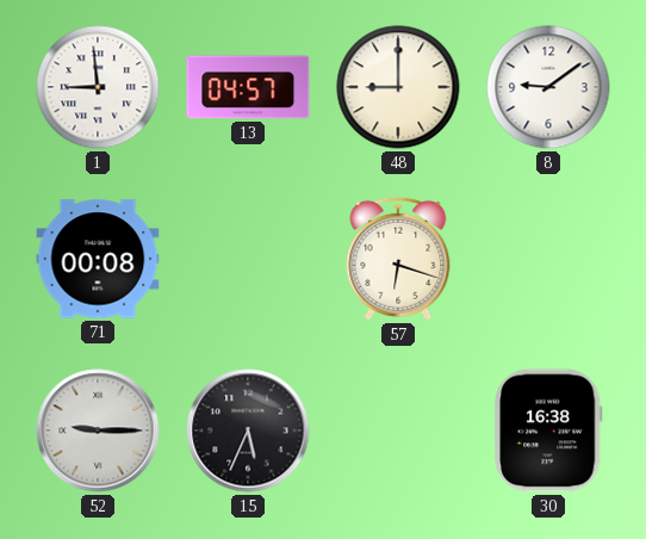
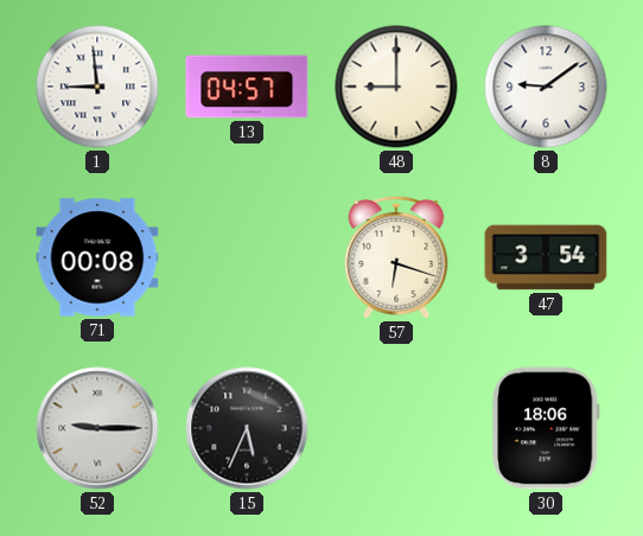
47: none -> 3:54 (546, 257)
30: 16:38 -> 18:06 (546, 428)
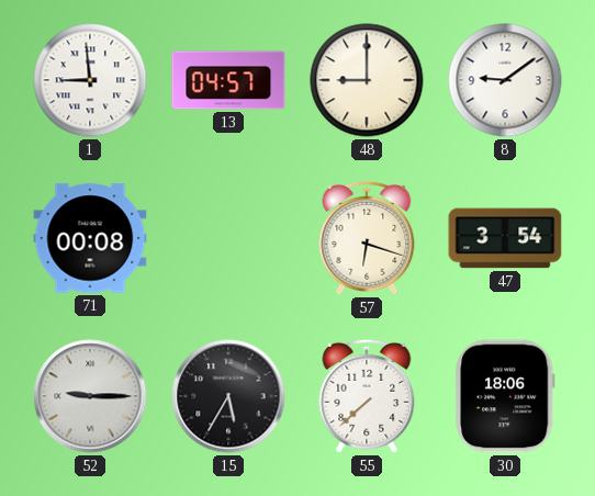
15: 5:34 -> 5:35 (228, 396)
55: none -> 7:38 (367, 396)
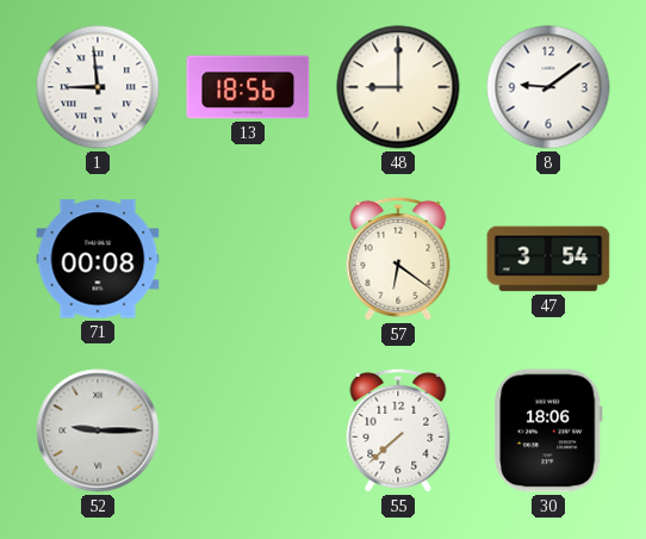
13: 04:57 -> 18:56 (248, 87)
57: 6:18 -> 6:21 (398, 259)
15: 5:35 -> none (228, 396)
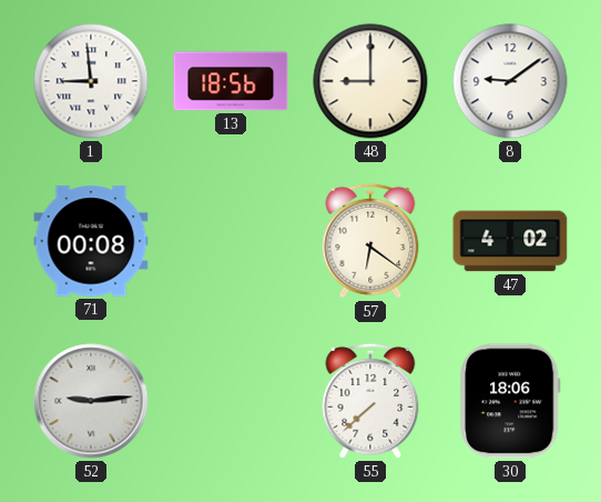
47: 3:54 -> 4:02 (510, 241)
52: 9:15 -> 9:14 (91, 401)
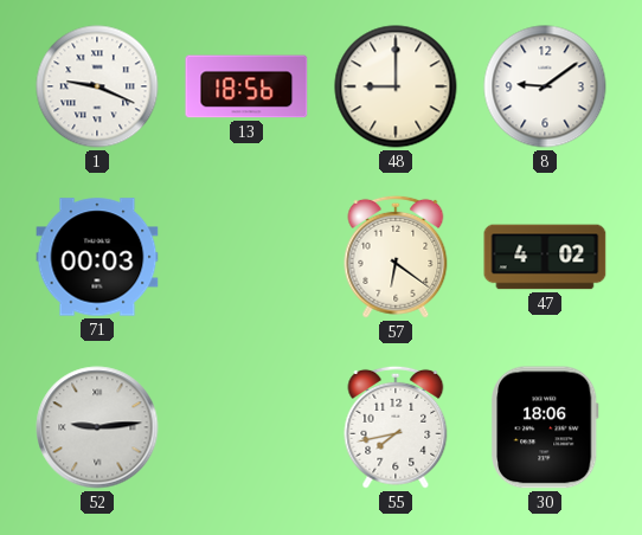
1: 8:59 -> 9:19 (97, 86)
71: 00:08 -> 00:03 (97, 257)
55: 7:38 -> 7:43 (396, 427)
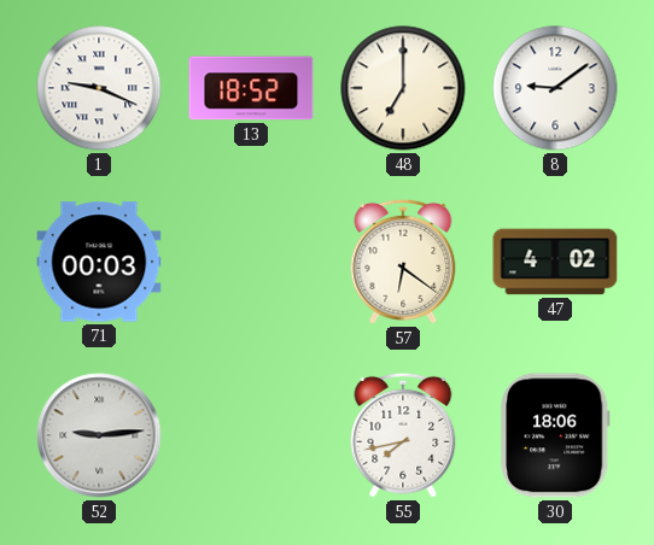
13: 18:56 -> 18:52 (251, 88)
48: 9:00 -> 7:00 (403, 88)
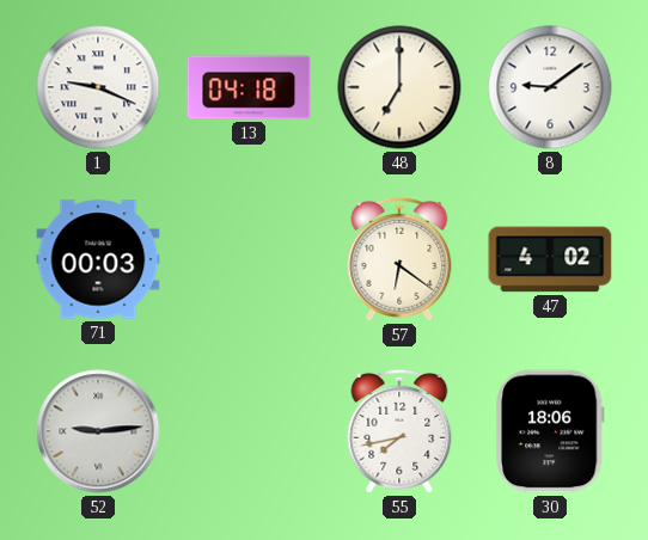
13: 18:52 -> 04:18 (249, 87)
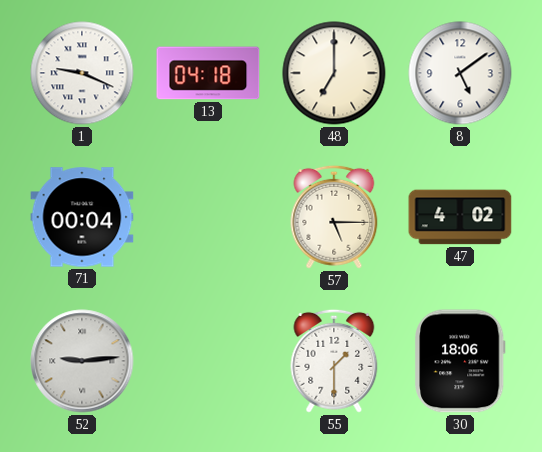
8: 9:09 -> 5:09 (460, 73)
71: 00:03 -> 00:04 (82, 217)
57: 6:21 -> 5:15 (334, 217)
55: 7:43 -> 1:30 (334, 361)
